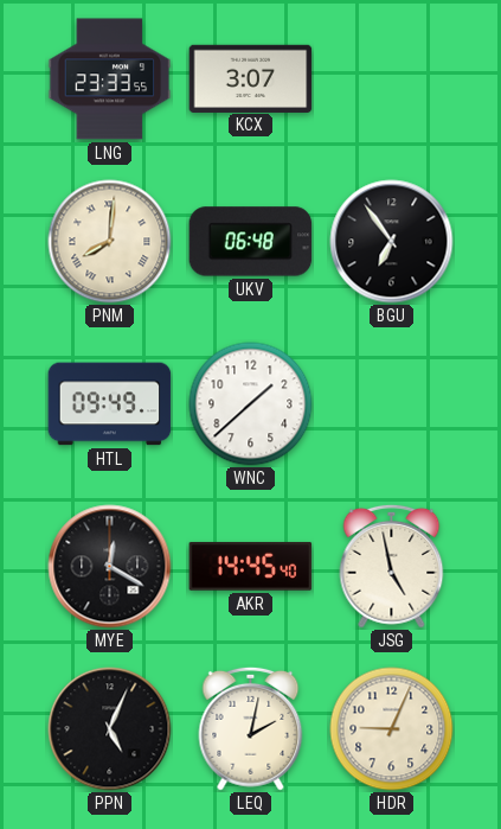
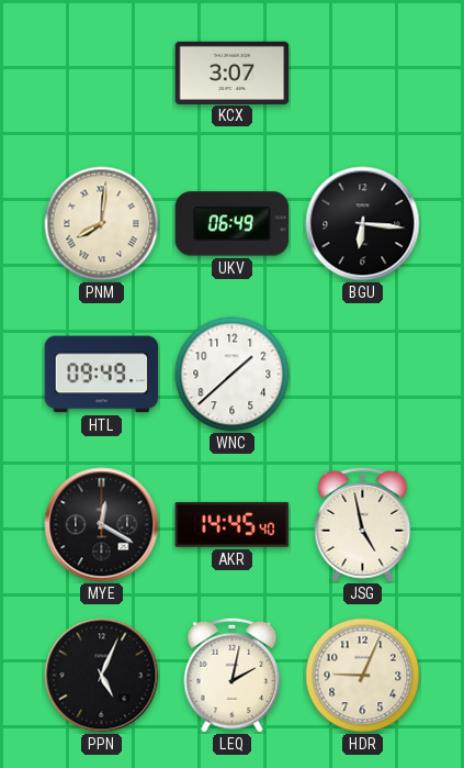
LNG: 23:33 -> none (110, 79)
UKV: 06:48 -> 06:49 (233, 224)
BGU: 6:54 -> 6:16 (363, 224)
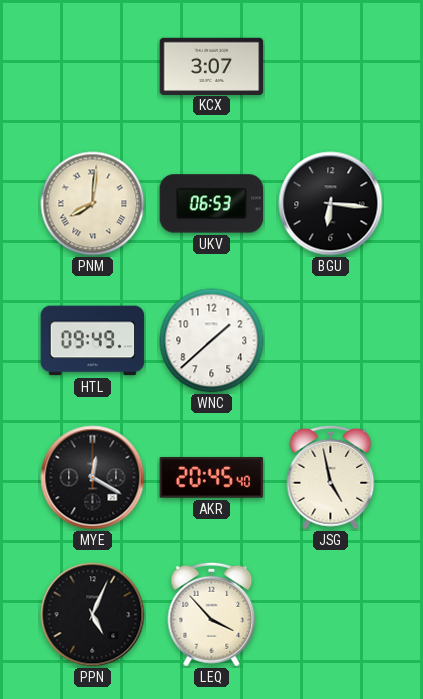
UKV: 06:49 -> 06:53 (212, 204)
AKR: 14:45 -> 20:45 (212, 477)
LEQ: 2:02 -> 3:53 (212, 614)
HDR: 9:04 -> none (363, 676)
